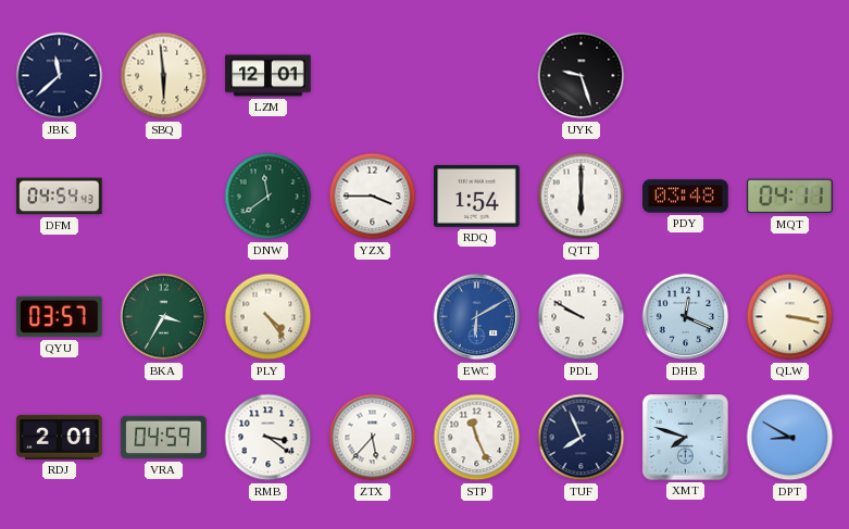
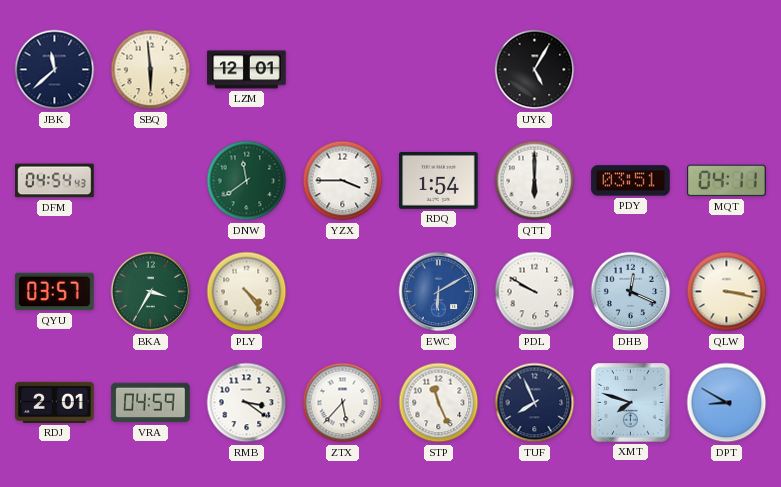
UYK: 9:27 -> 5:05 (535, 70)
PDY: 03:48 -> 03:51 (631, 181)
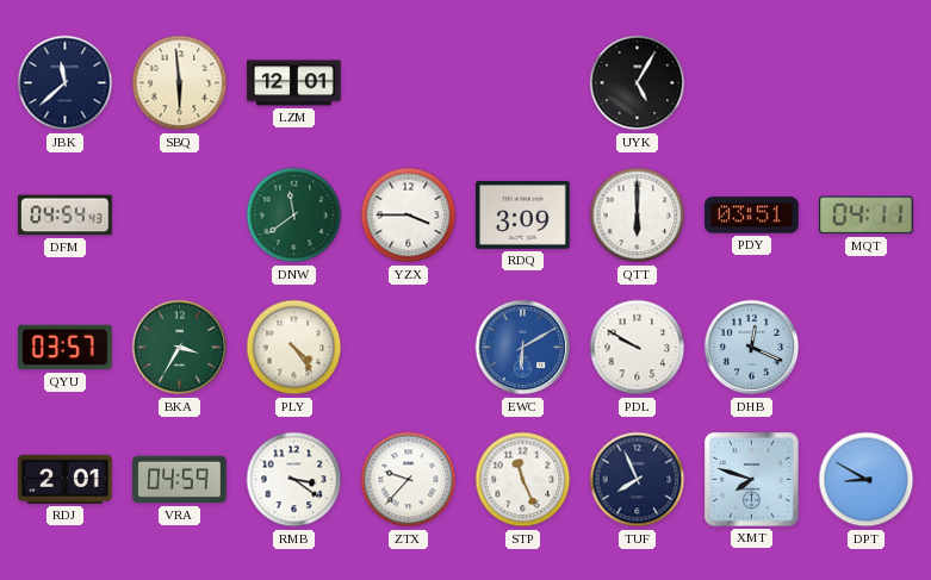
RDQ: 1:54 -> 3:09 (523, 216)
QLW: 3:17 -> none (727, 292)
ZTX: 5:37 -> 9:37 (409, 480)
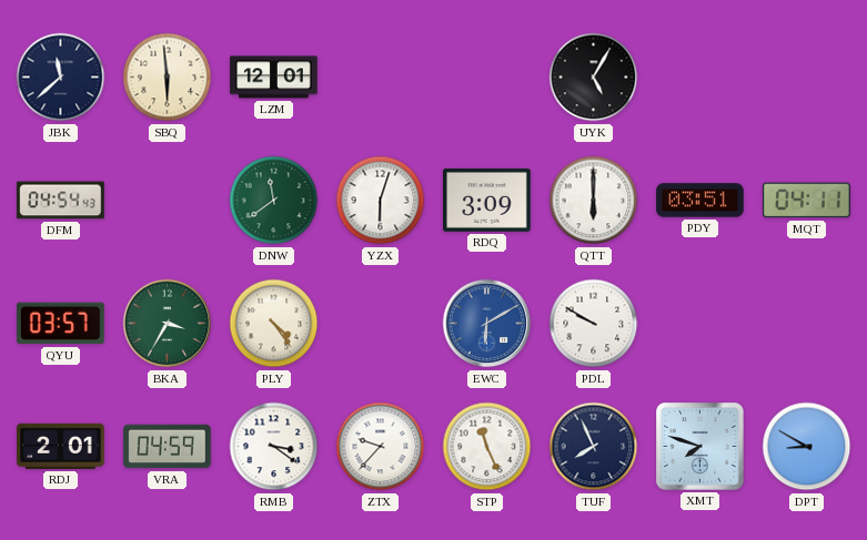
YZX: 3:45 -> 6:03 (381, 201)
DHB: 12:19 -> none (752, 348)
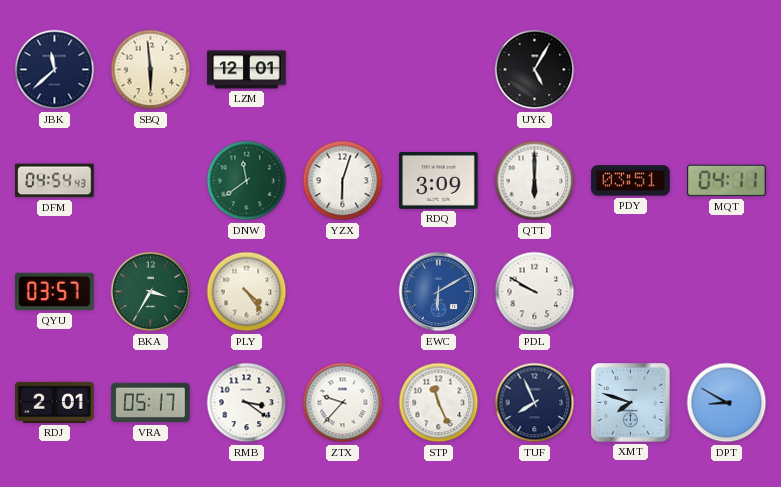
VRA: 04:59 -> 05:17 (151, 403)
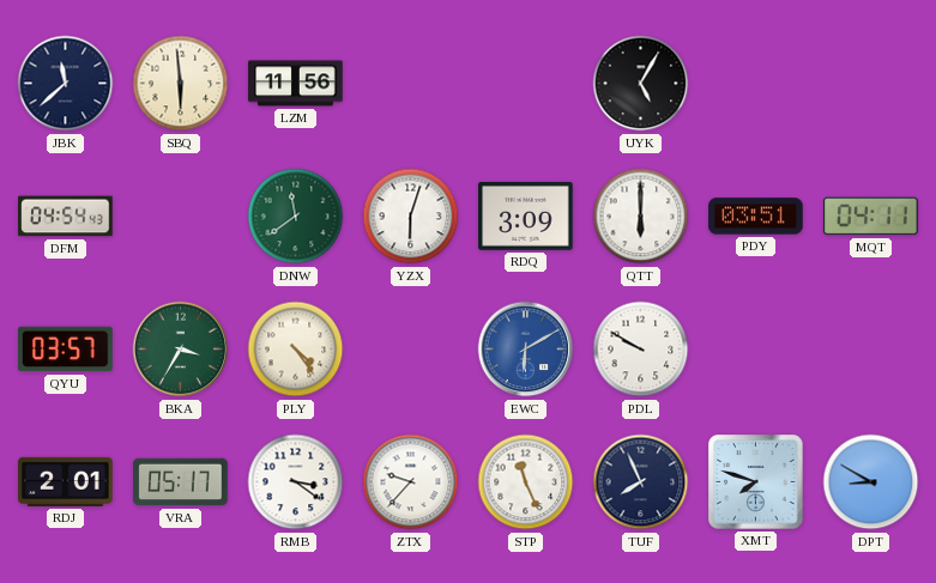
LZM: 12:01 -> 11:56 (296, 84)
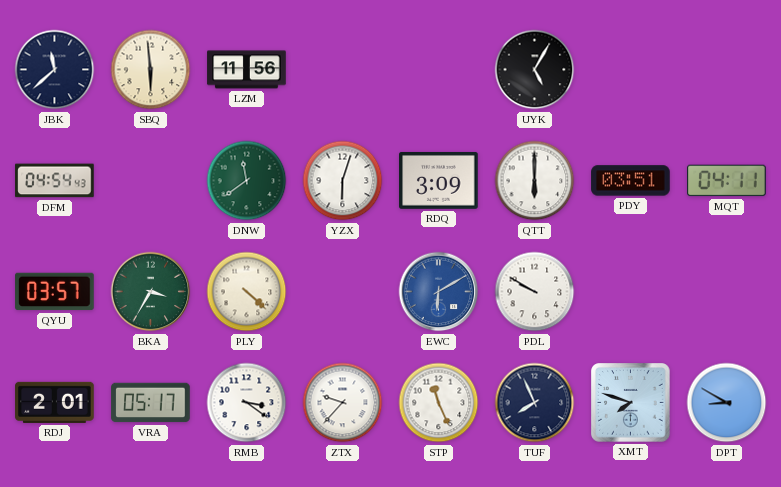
PLY: 4:24 -> 4:22 (247, 292)
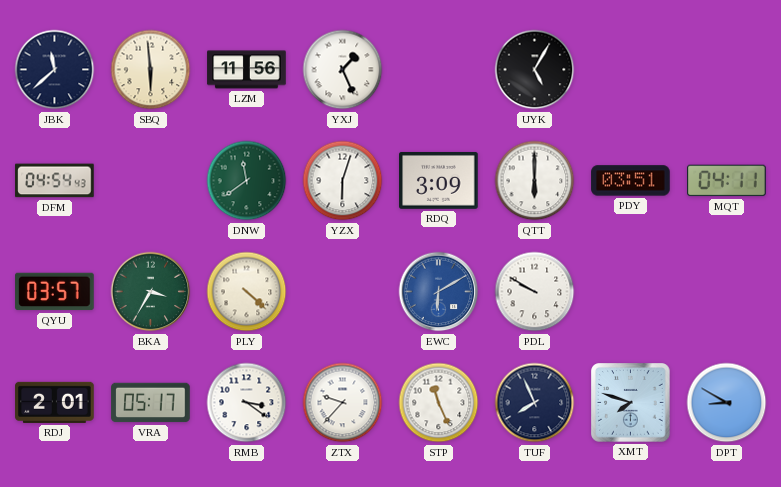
YXJ: none -> 1:26 (343, 70)
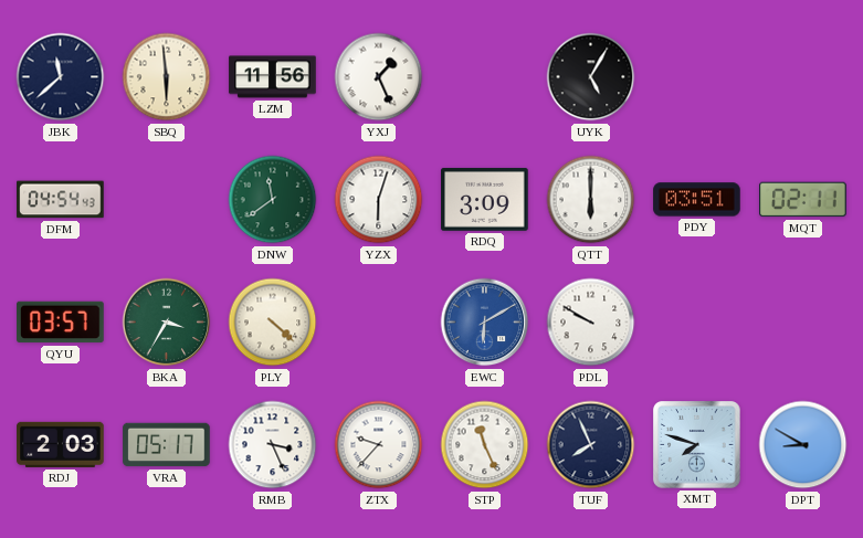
MQT: 04:11 -> 02:11 (803, 200)
RDJ: 2:01 -> 2:03 (61, 444)
RMB: 3:21 -> 3:26 (273, 445)
